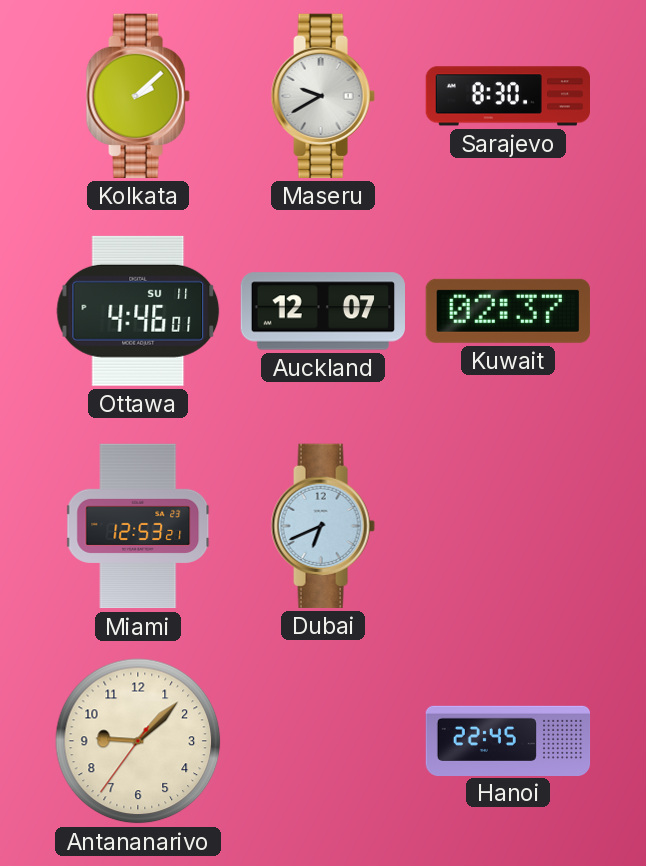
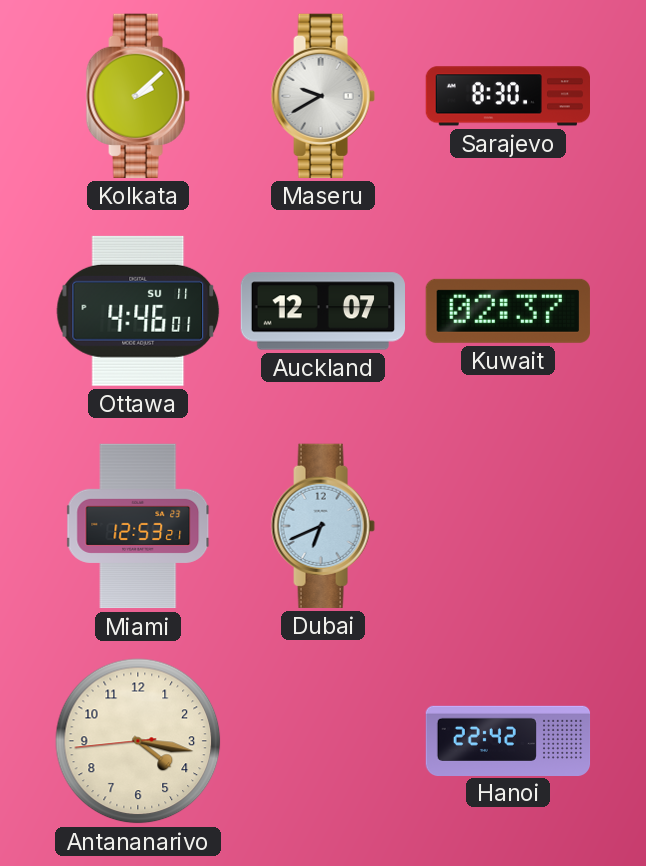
Antananarivo: 9:07 -> 4:16 (138, 741)
Hanoi: 22:45 -> 22:42 (508, 740)
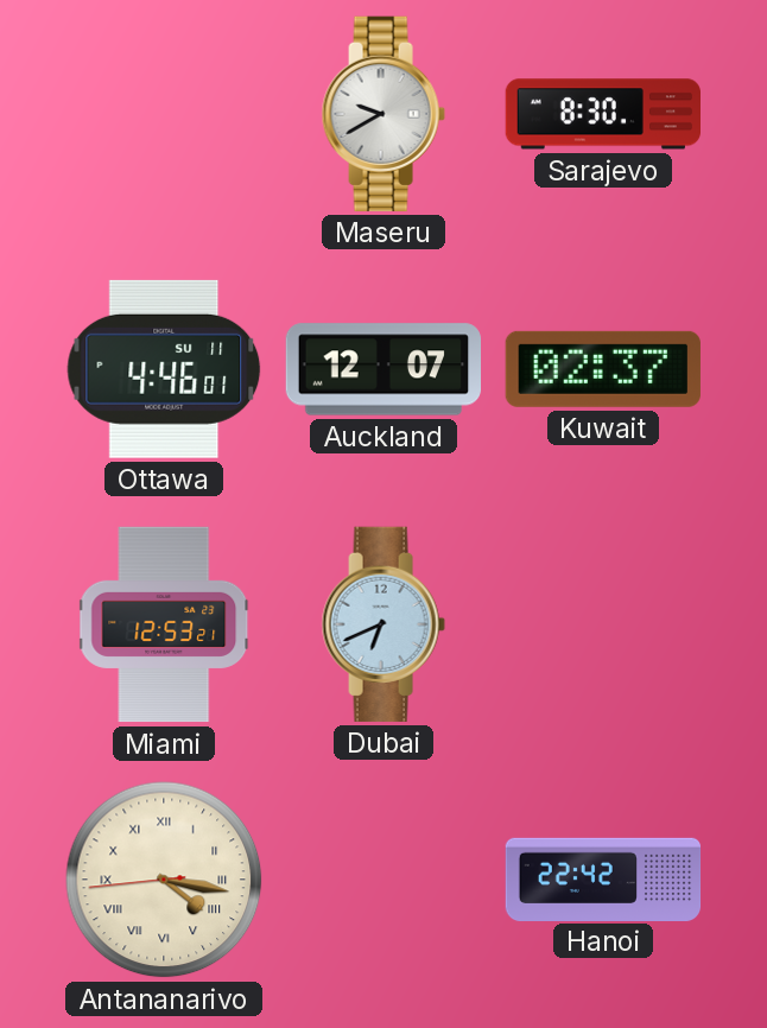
Kolkata: 2:08 -> none (138, 96)
Antananarivo numerals: Arabic -> Roman (164, 880)
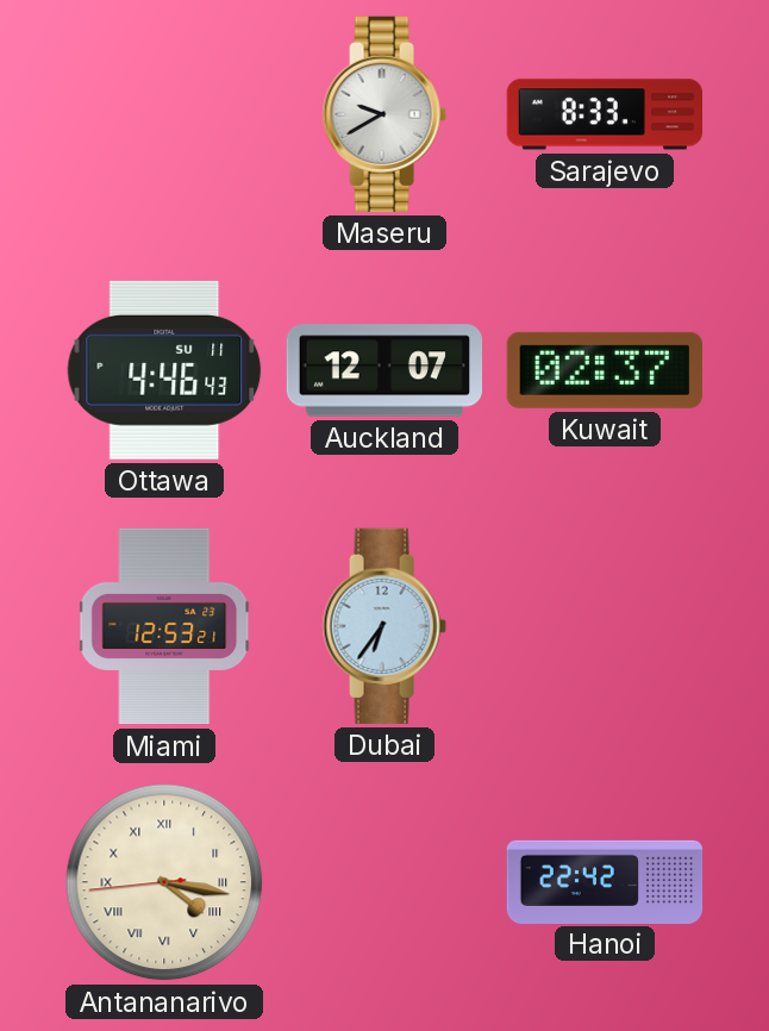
Sarajevo: 8:30 -> 8:33 (604, 114)
Ottawa: 4:46:01 -> 4:46:43 (164, 370)
Dubai: 6:41 -> 6:36 (384, 626)
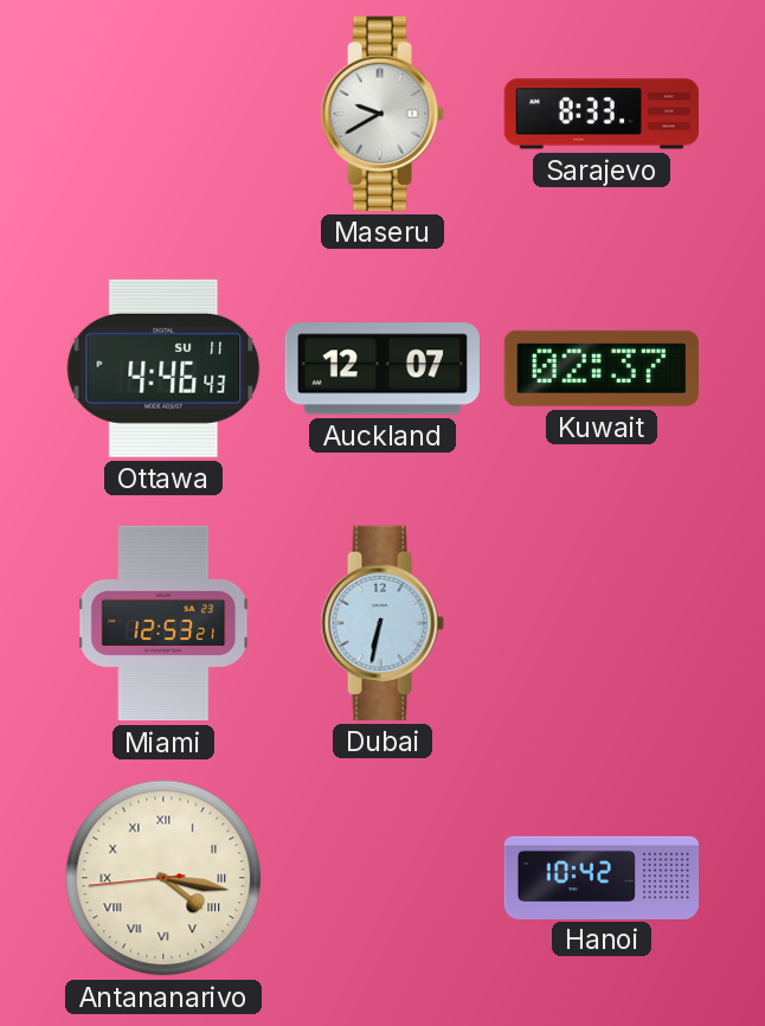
Dubai: 6:36 -> 6:32 (382, 623)
Hanoi: 22:42 -> 10:42 (602, 877)
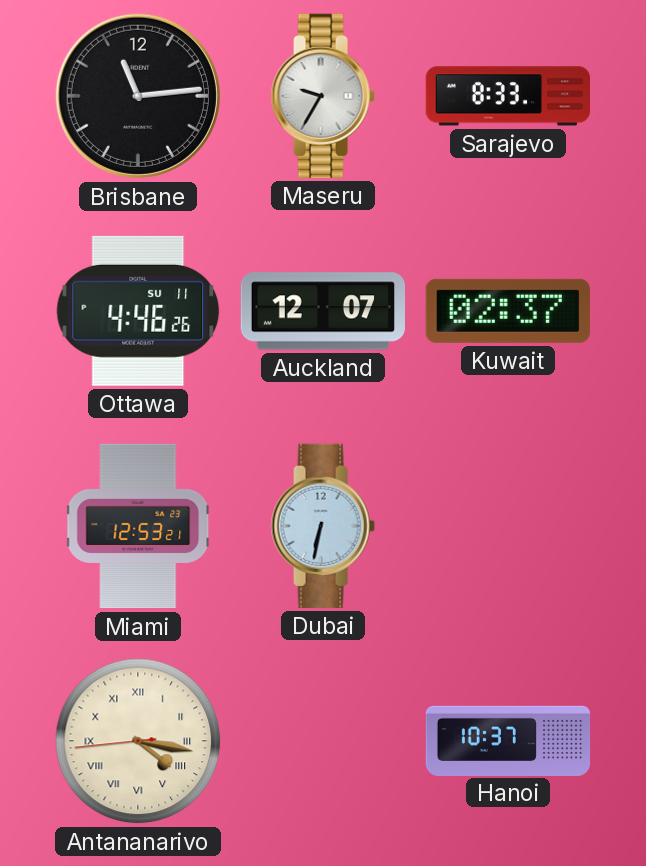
Brisbane: none -> 11:14 (138, 96)
Maseru: 9:40 -> 9:35 (323, 96)
Ottawa: 4:46:43 -> 4:46:26 (138, 311)
Hanoi: 10:42 -> 10:37 (508, 740)
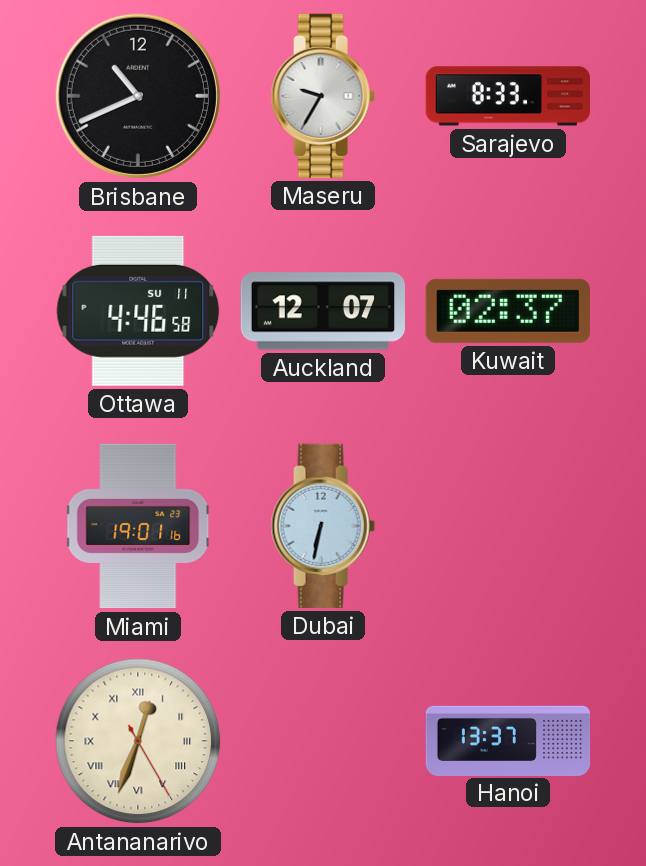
Brisbane: 11:14 -> 10:41 (138, 96)
Ottawa: 4:46:26 -> 4:46:58 (138, 311)
Miami: 12:53 -> 19:01 (139, 526)
Antananarivo: 4:16 -> 12:33 (138, 741)
Hanoi: 10:37 -> 13:37 (508, 740)
